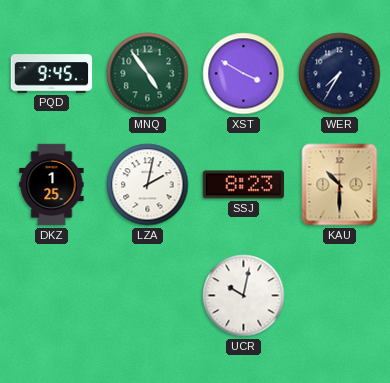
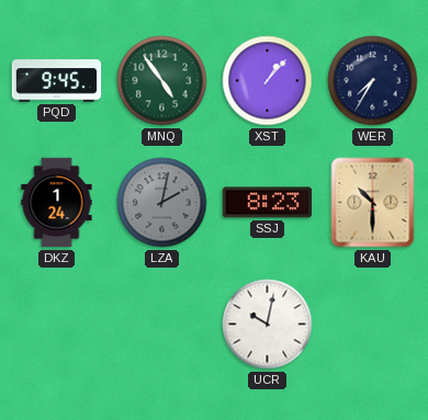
XST: 3:50 -> 1:07 (268, 81)
DKZ: 1:25 -> 1:24 (57, 203)
LZA dial: white -> grey (162, 203)
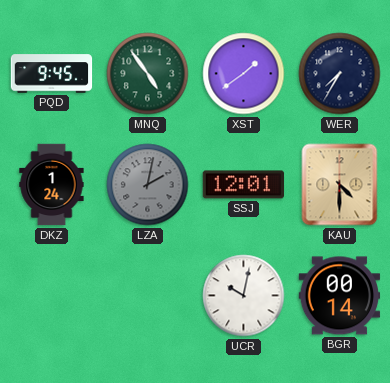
XST: 1:07 -> 1:39 (244, 74)
SSJ: 8:23 -> 12:01 (244, 185)
KAU: 10:30 -> 4:30 (340, 185)
BGR: none -> 00:14 (340, 296)
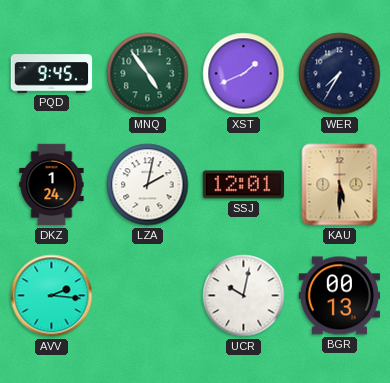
XST: 1:39 -> 1:41 (244, 74)
LZA dial: grey -> white (148, 185)
KAU: 4:30 -> 5:30 (340, 185)
AVV: none -> 2:16 (52, 296)
BGR: 00:14 -> 00:13 (340, 296)
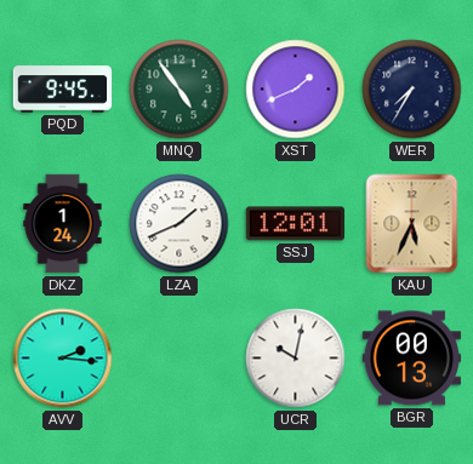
LZA: 2:02 -> 1:41 (179, 224)
KAU: 5:30 -> 5:34 (412, 224)
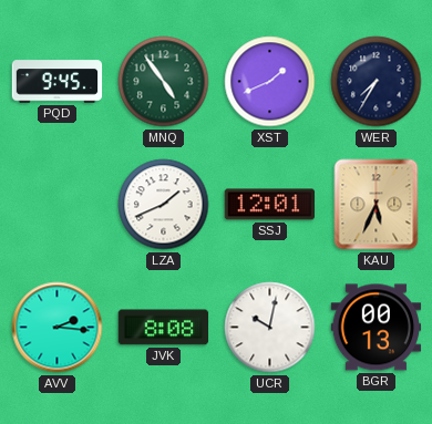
DKZ: 1:24 -> none (63, 224)
JVK: none -> 8:08 (164, 328)
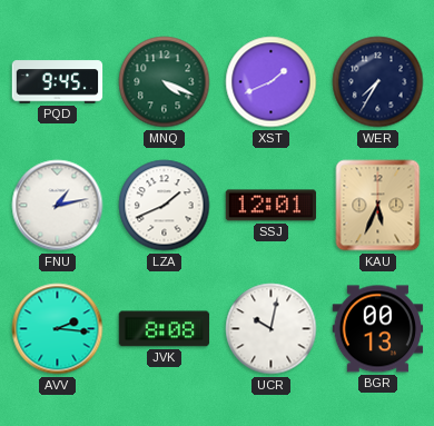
MNQ: 4:54 -> 4:19 (165, 82)
FNU: none -> 1:13 (58, 206)
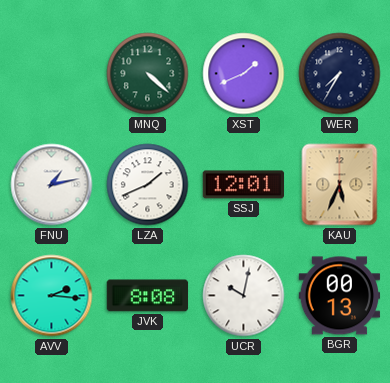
PQD: 9:45 -> none (58, 82)
MNQ: 4:19 -> 4:22 (148, 74)
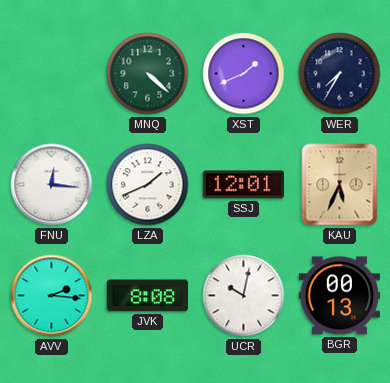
FNU: 1:13 -> 12:16 (52, 185)
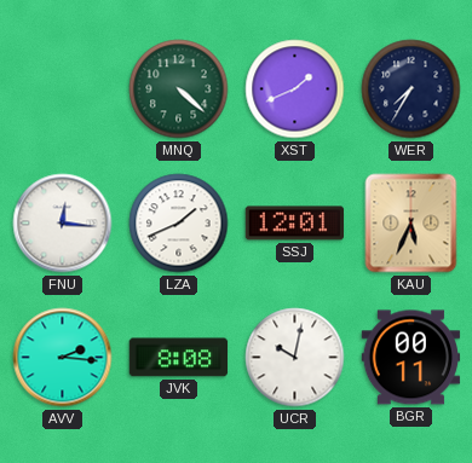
BGR: 00:13 -> 00:11 (411, 358)
